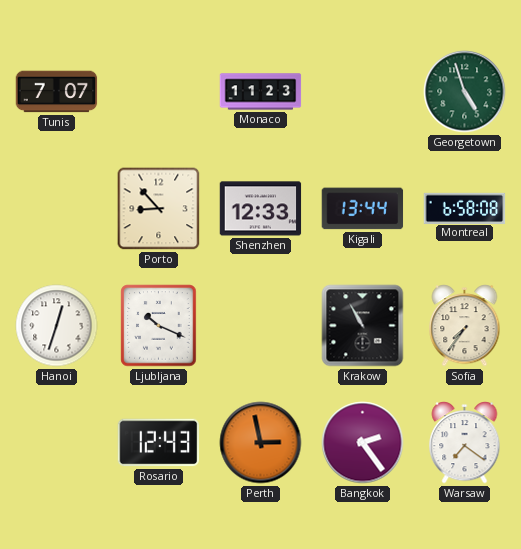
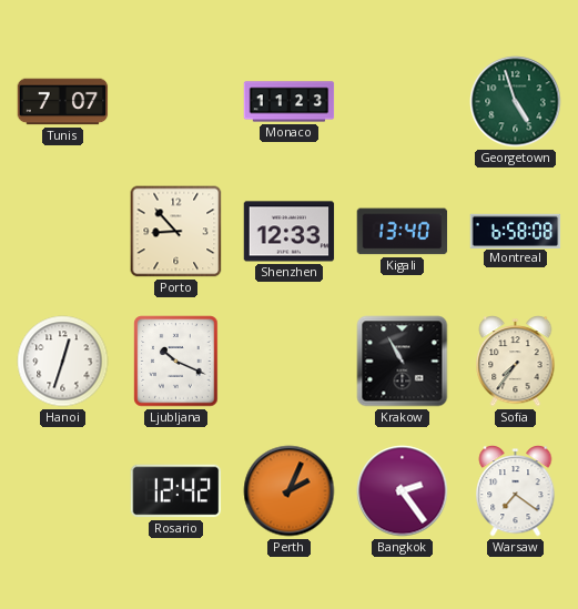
Kigali: 13:44 -> 13:40 (403, 232)
Rosario: 12:43 -> 12:42 (176, 491)
Perth: 2:58 -> 2:04 (290, 491)
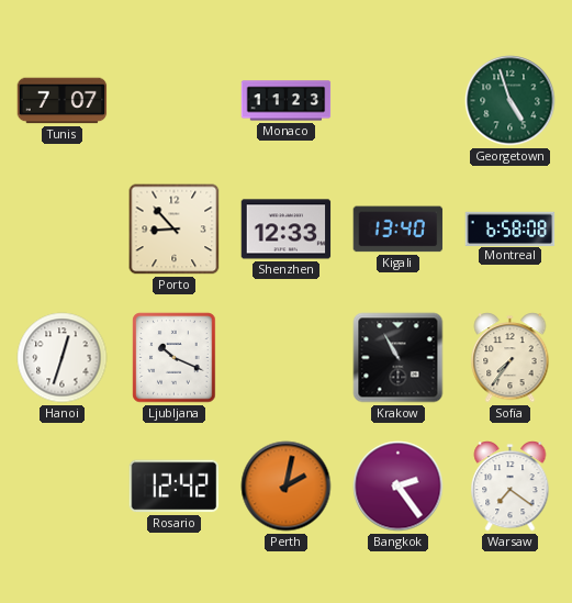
Perth: 2:04 -> 2:02 (287, 487)
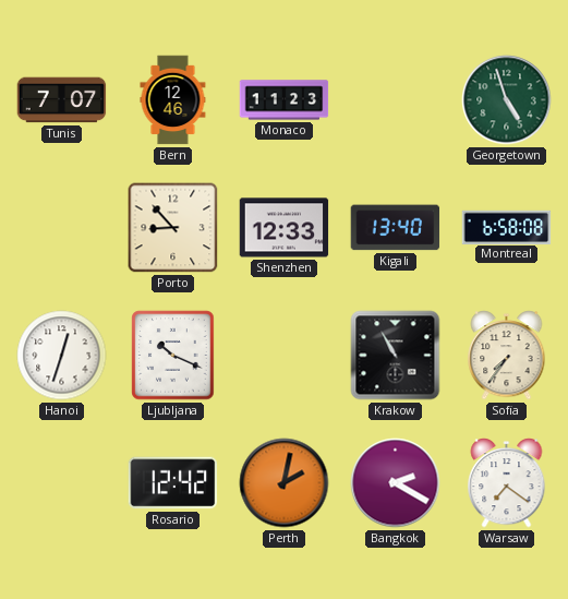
Bern: none -> 12:46 (173, 100)
Bangkok: 2:24 -> 2:20 (396, 483)
